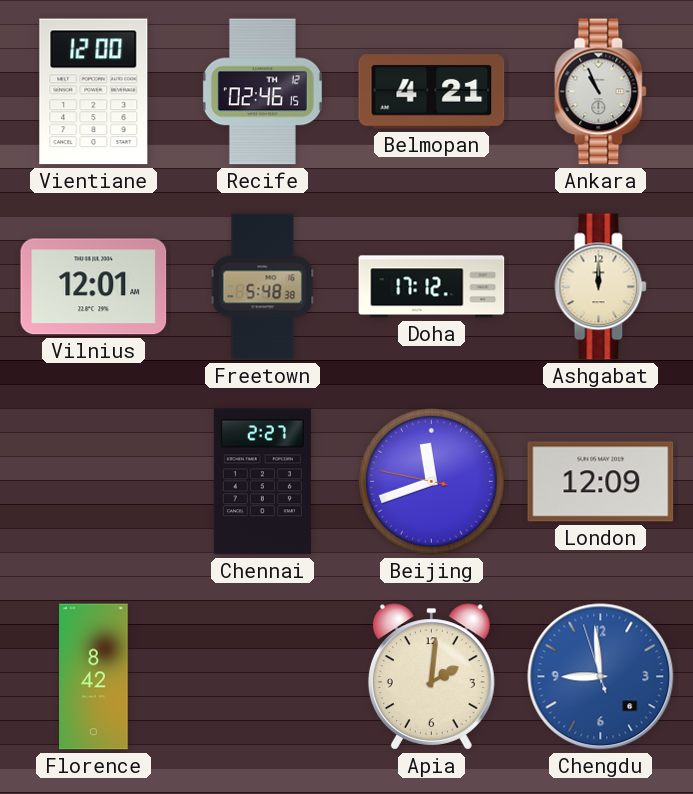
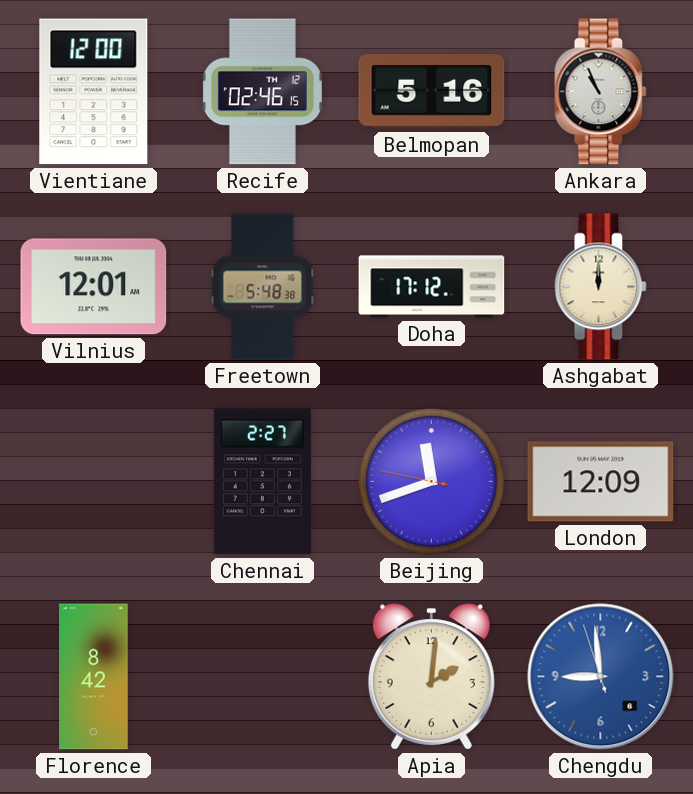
Belmopan: 4:21 -> 5:16 (432, 92)
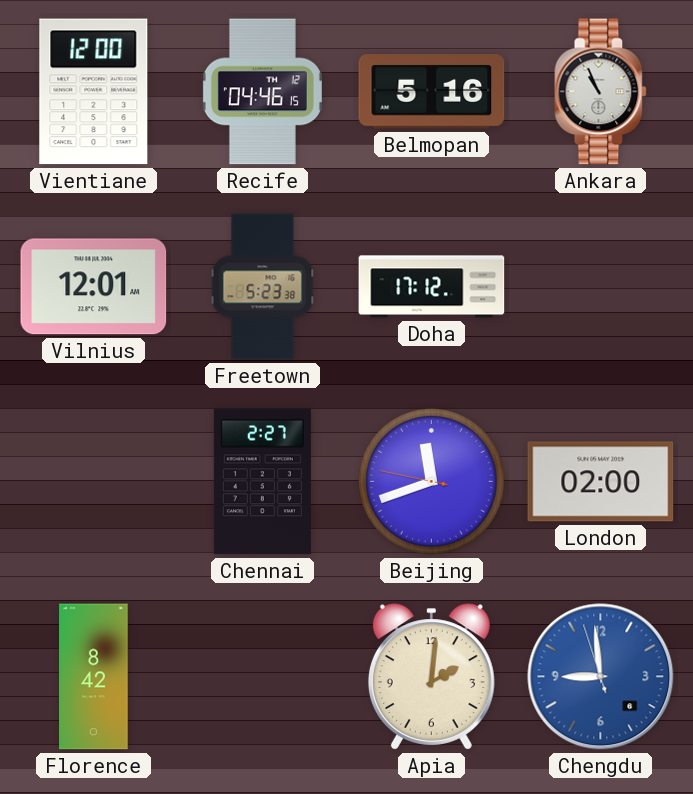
Recife: 02:46 -> 04:46 (262, 92)
Freetown: 5:48 -> 5:23 (263, 287)
Ashgabat: 12:00 -> none (601, 287)
London: 12:09 -> 02:00 (601, 482)
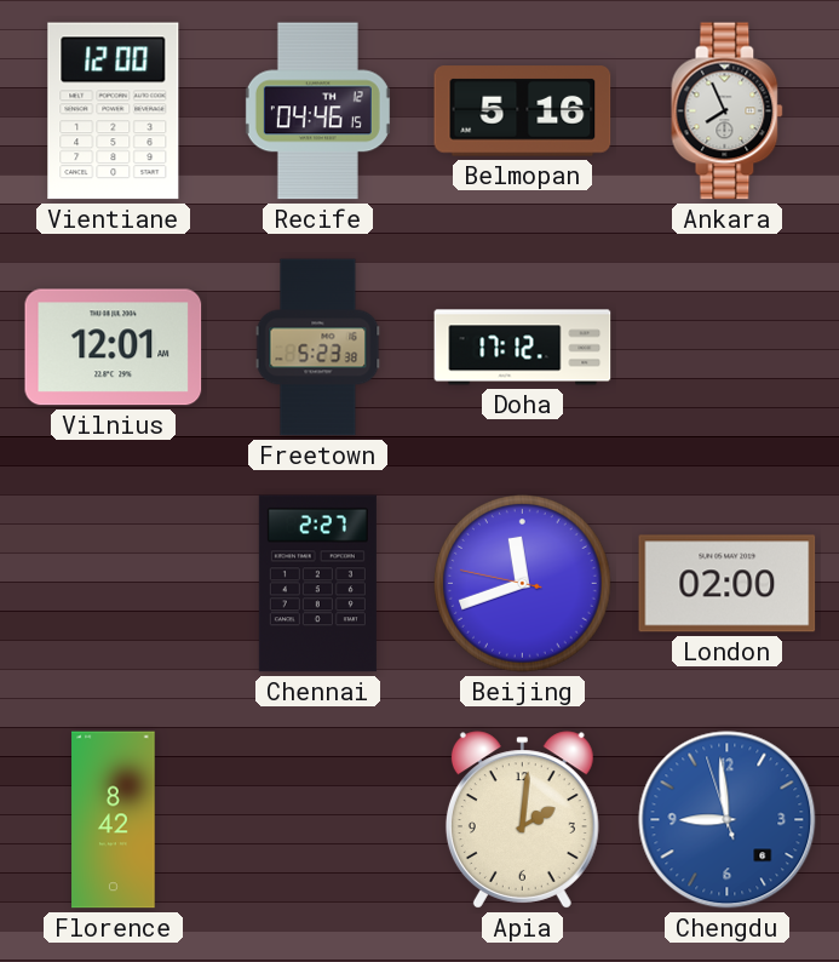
Ankara: 10:56 -> 7:56 (728, 111)
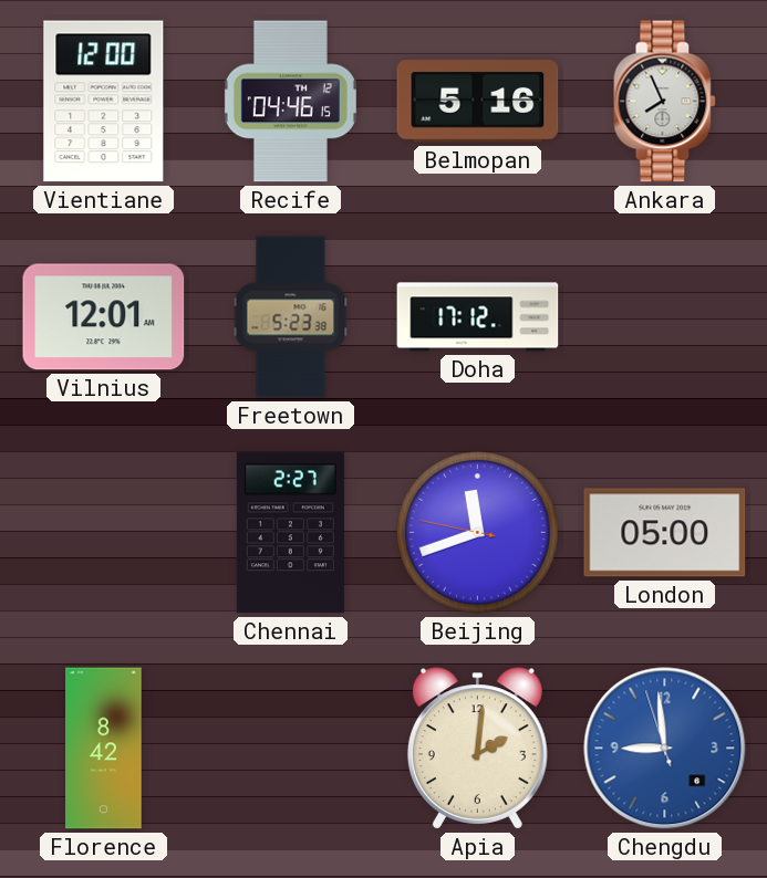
London: 02:00 -> 05:00 (665, 533)
